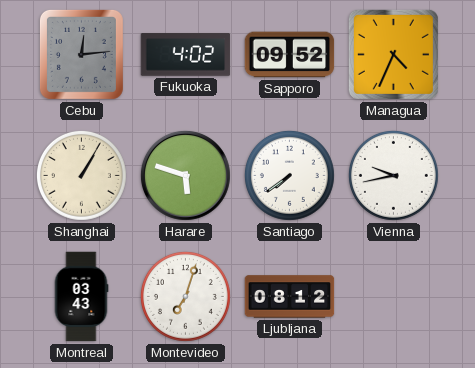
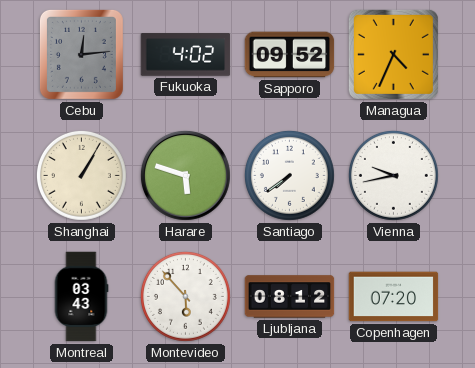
Montevideo: 7:03 -> 5:53 (185, 296)
Copenhagen: none -> 07:20 (394, 297)
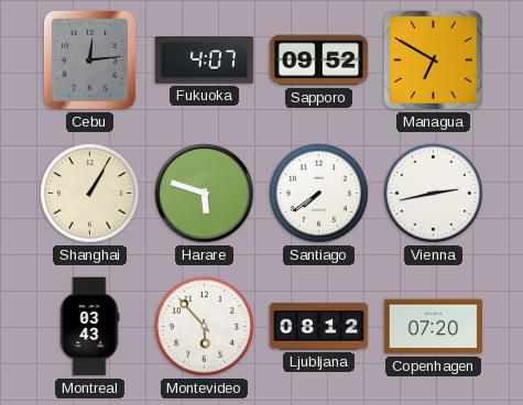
Fukuoka: 4:02 -> 4:07 (205, 61)
Managua: 4:34 -> 6:50 (433, 59)
Vienna: 9:43 -> 2:43 (433, 193)
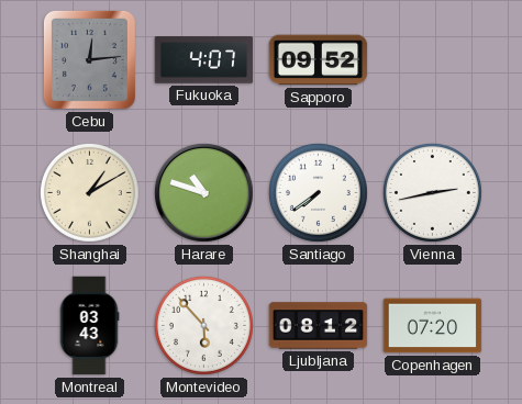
Managua: 6:50 -> none (433, 59)
Shanghai: 1:05 -> 1:10 (89, 192)
Harare: 5:48 -> 10:48 (203, 192)
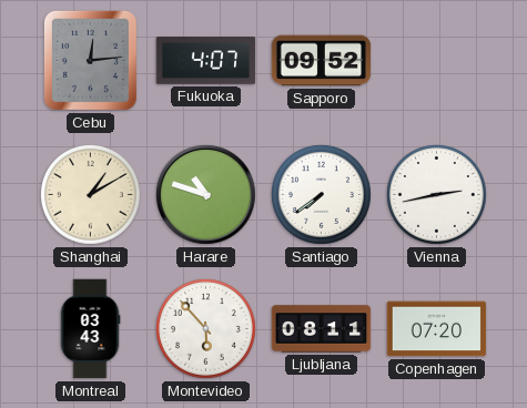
Ljubljana: 08:12 -> 08:11 (322, 329)
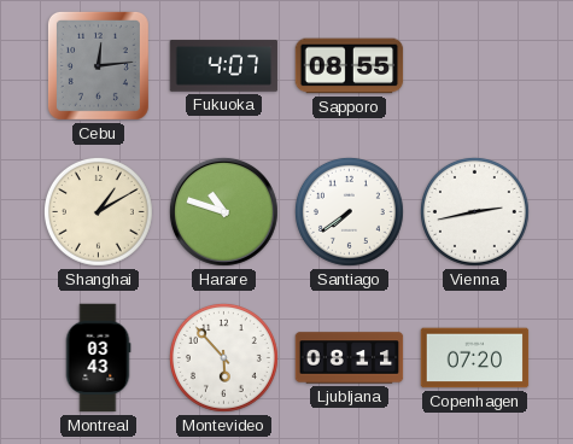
Sapporo: 09:52 -> 08:55 (350, 66)
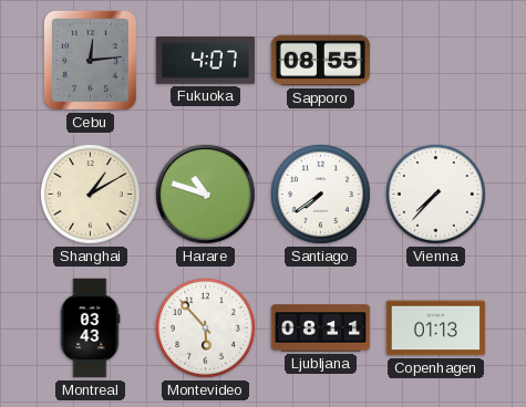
Vienna: 2:43 -> 7:37 (435, 194)
Copenhagen: 07:20 -> 01:13 (436, 328)
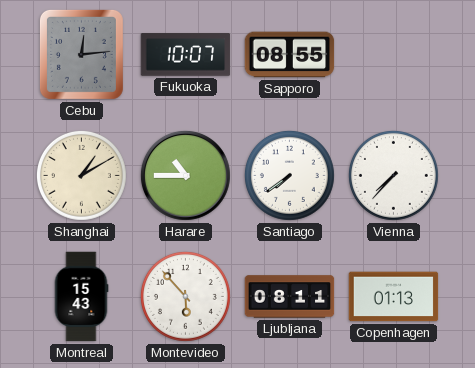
Fukuoka: 4:07 -> 10:07 (186, 55)
Harare: 10:48 -> 10:45 (185, 175)
Montreal: 03:43 -> 15:43 (81, 297)
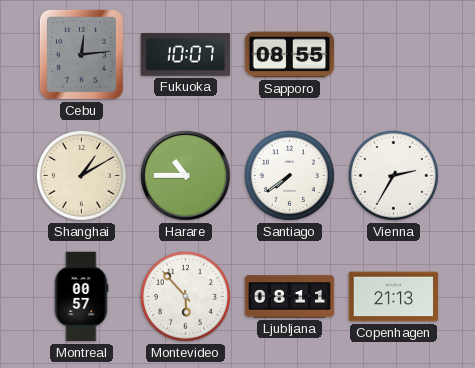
Vienna: 7:37 -> 2:35 (393, 175)
Montreal: 15:43 -> 00:57 (81, 297)
Copenhagen: 01:13 -> 21:13 (394, 297)
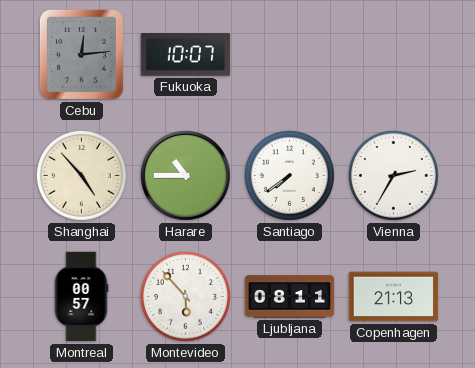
Sapporo: 08:55 -> none (290, 55)
Shanghai: 1:10 -> 4:53 (81, 175)
